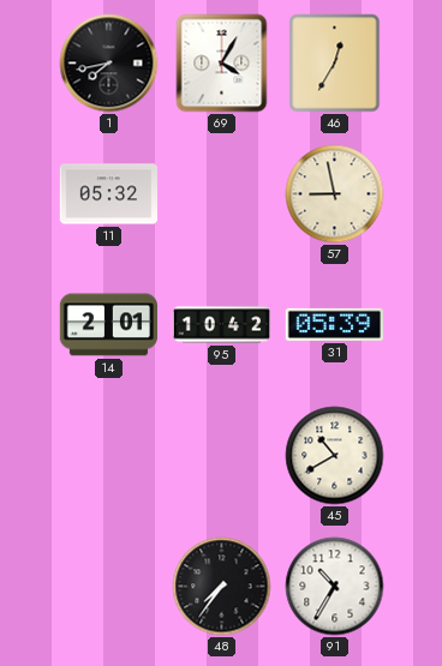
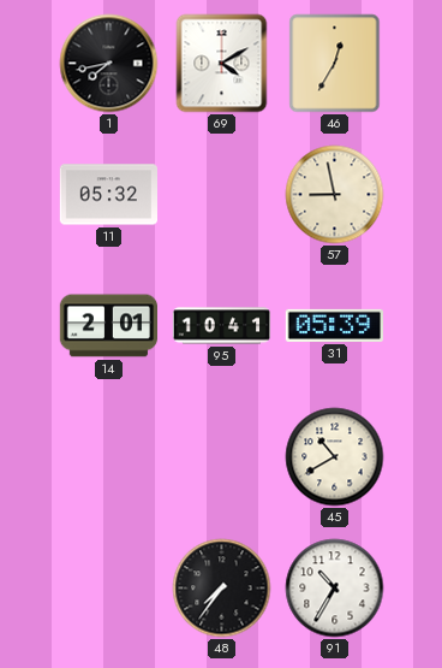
69: 4:05 -> 4:10 (222, 64)
95: 10:42 -> 10:41 (222, 326)
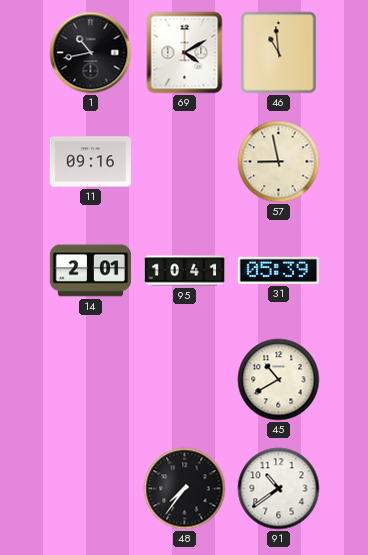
1: 7:43 -> 10:43 (91, 53)
46: 12:35 -> 10:59 (279, 53)
11: 05:32 -> 09:16 (90, 162)
91: 10:35 -> 10:39 (279, 489)
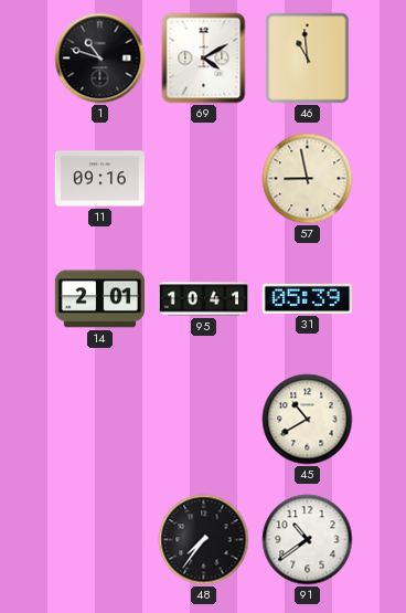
1: 10:43 -> 10:48 (100, 59)
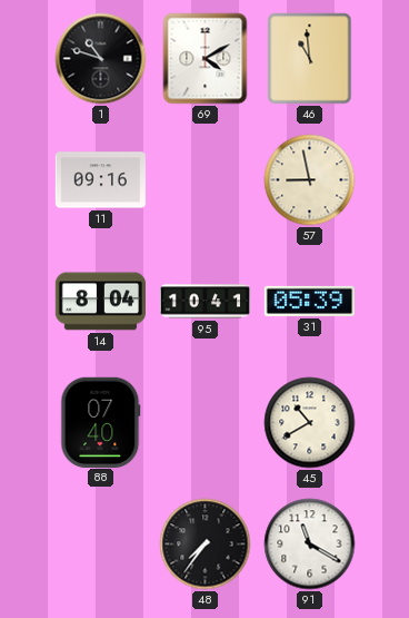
14: 2:01 -> 8:04 (101, 302)
88: none -> 07:40 (101, 422)
91: 10:39 -> 11:20 (310, 545)
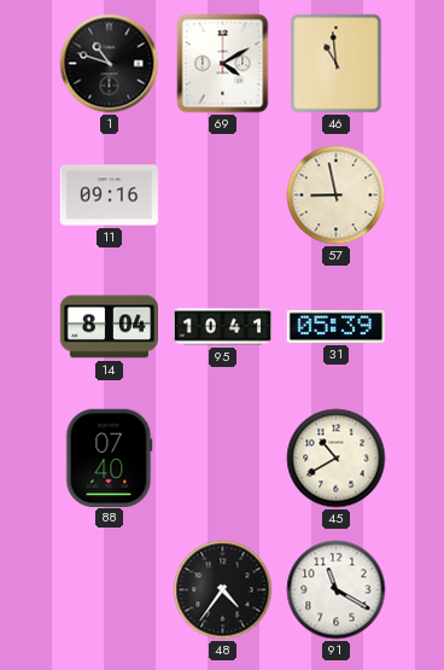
48: 7:36 -> 4:36 (223, 590)
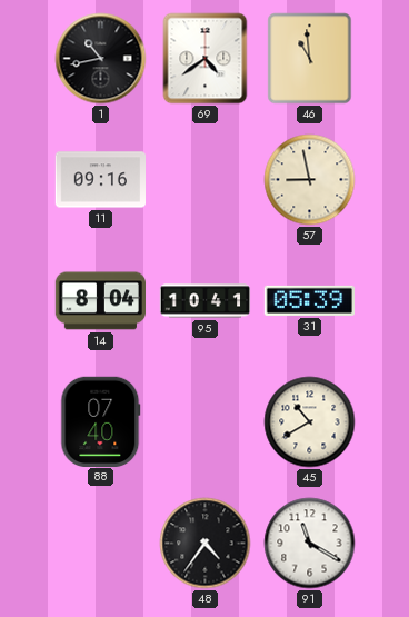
1: 10:48 -> 10:43 (101, 59)
69: 4:10 -> 4:39 (206, 59)
